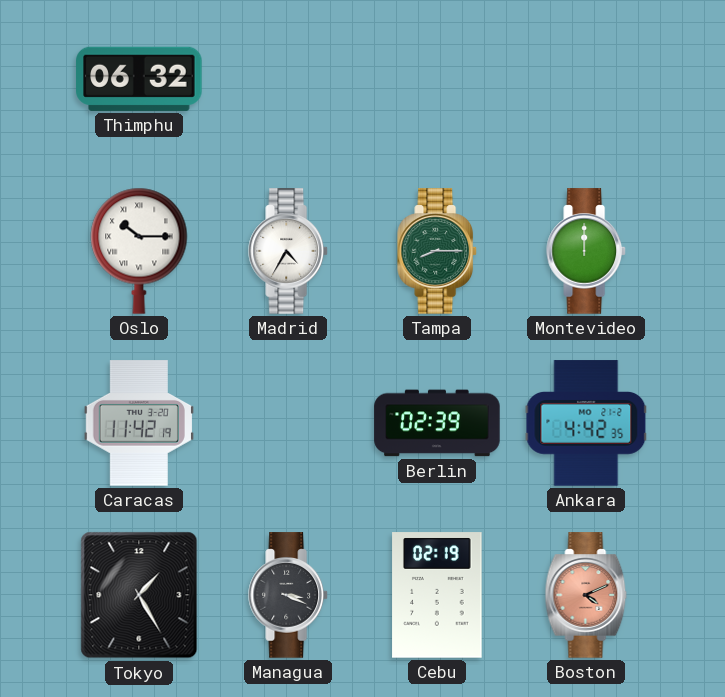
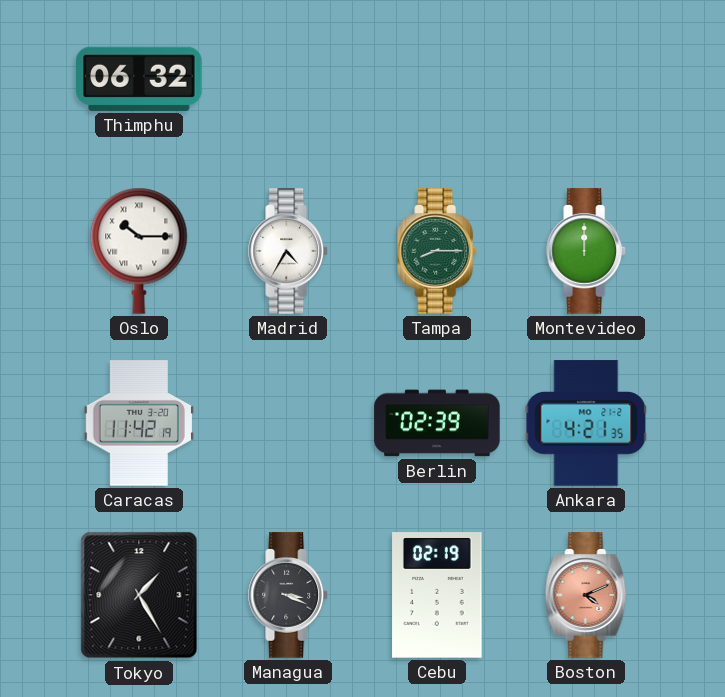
Ankara: 4:42 -> 4:21 (586, 423)
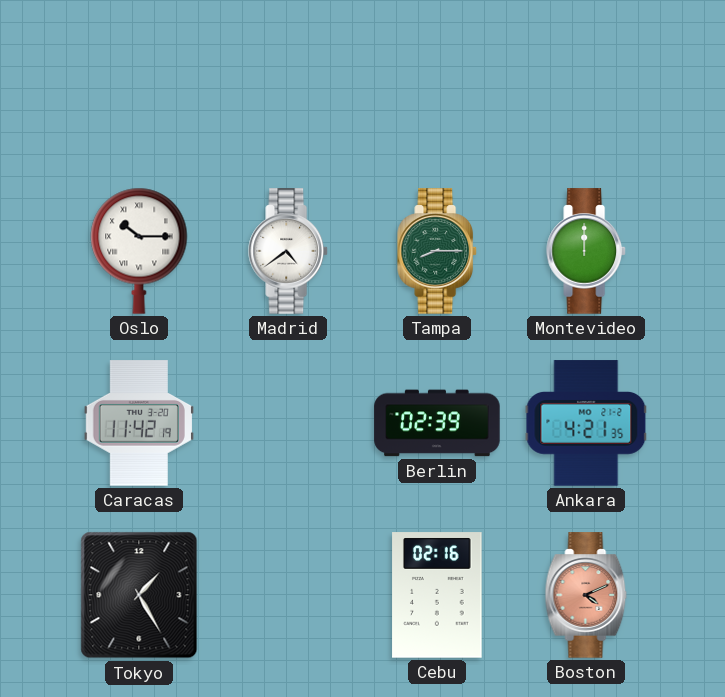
Thimphu: 06:32 -> none (139, 79)
Madrid: 4:35 -> 4:39 (289, 251)
Managua: 3:19 -> none (289, 595)
Cebu: 02:19 -> 02:16 (437, 595)
